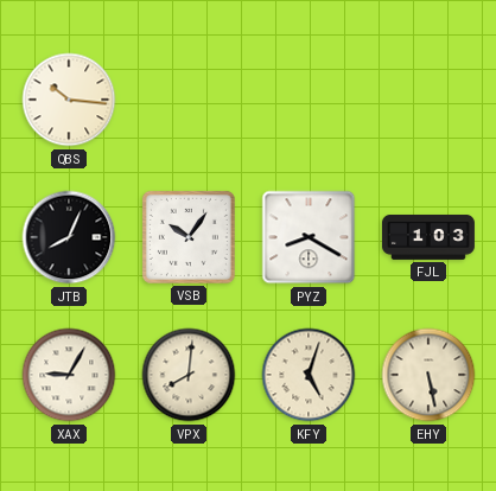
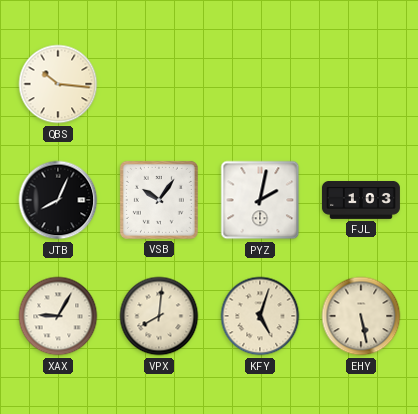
PYZ: 8:20 -> 2:02 (260, 200)
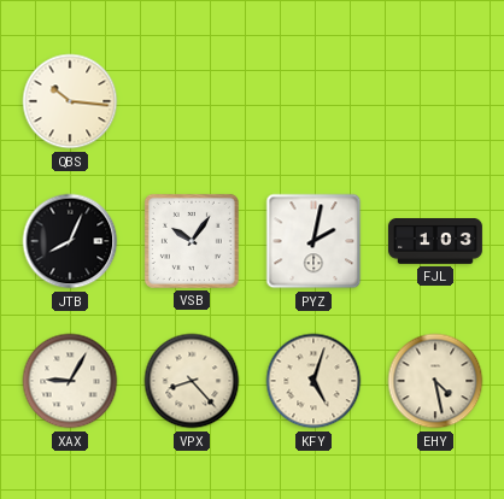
VPX: 8:01 -> 8:23 (192, 381)
EHY: 5:28 -> 4:28 (435, 381)
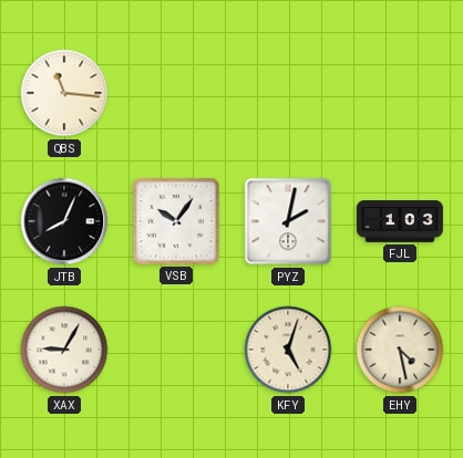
QBS: 10:16 -> 11:16 (64, 93)
VPX: 8:23 -> none (192, 381)
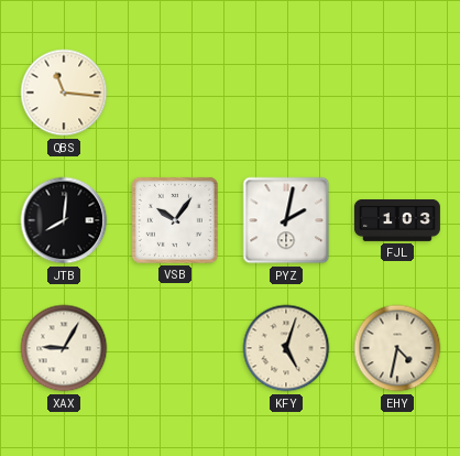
JTB: 8:04 -> 8:01 (64, 220)
EHY: 4:28 -> 4:32 (397, 348)
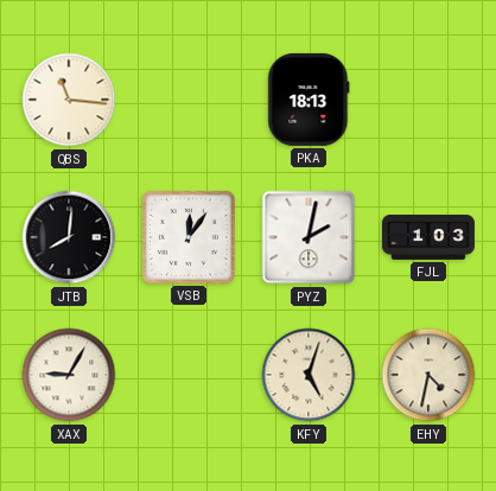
PKA: none -> 18:13 (309, 100)
VSB: 10:06 -> 12:06 (189, 237)
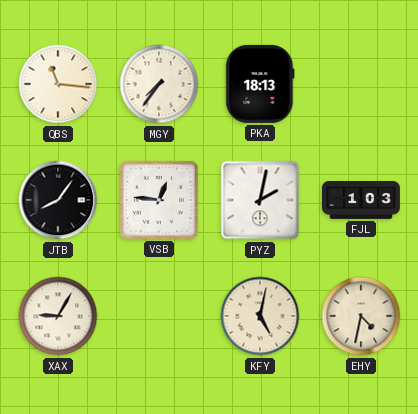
MGY: none -> 7:36 (159, 84)
JTB: 8:01 -> 8:06 (58, 200)
VSB: 12:06 -> 12:46 (159, 200)
KFY: 5:03 -> 5:02 (260, 316)
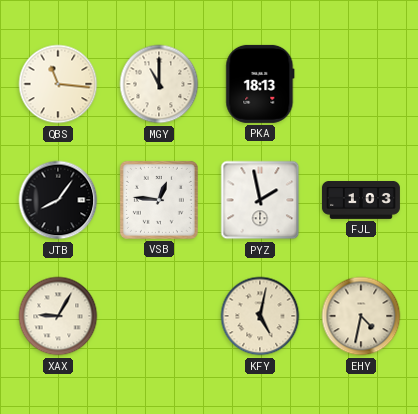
MGY: 7:36 -> 11:00 (159, 84)
PYZ: 2:02 -> 1:58 (260, 200)
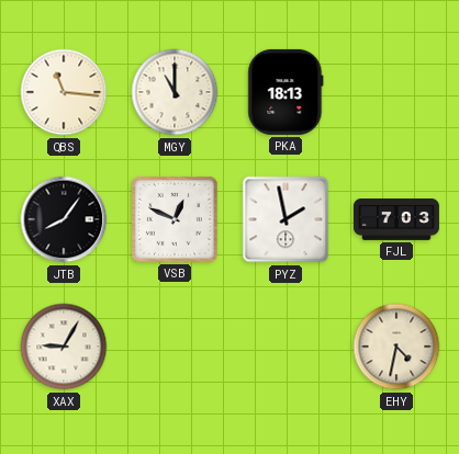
VSB: 12:46 -> 12:49 (175, 219)
FJL: 1:03 -> 7:03 (396, 220)
KFY: 5:02 -> none (260, 316)
